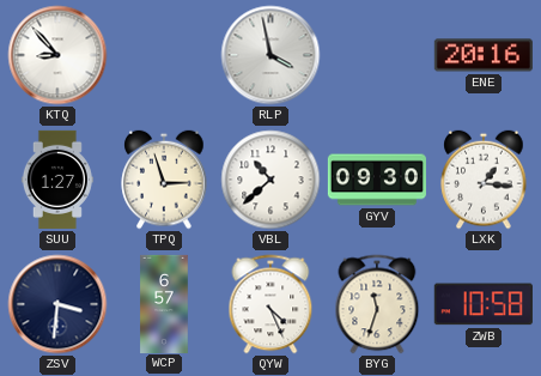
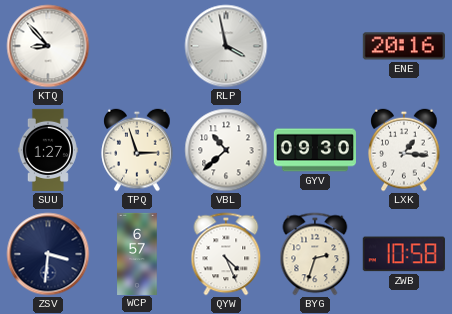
BYG: 11:33 -> 2:33 (315, 254)
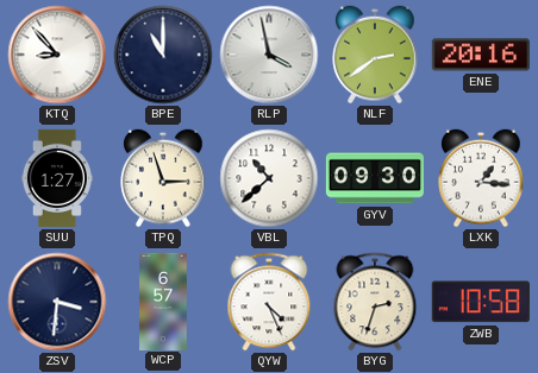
BPE: none -> 11:00 (163, 55)
NLF: none -> 2:39 (375, 55)
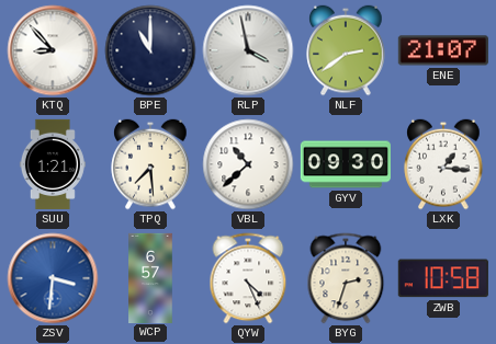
ENE: 20:16 -> 21:07 (443, 50)
SUU: 1:27 -> 1:21 (53, 164)
TPQ: 2:57 -> 7:29 (150, 164)
ZSV dial: navy -> blue (53, 278)
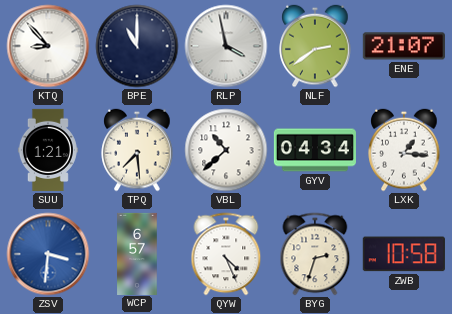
GYV: 09:30 -> 04:34 (315, 150)
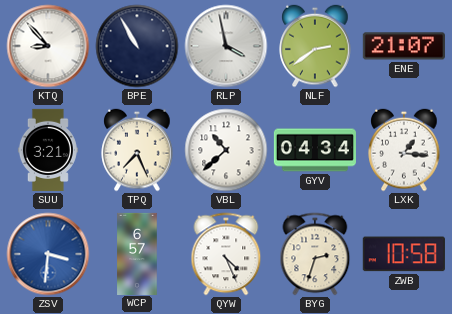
BPE: 11:00 -> 10:55 (137, 46)
SUU: 1:21 -> 3:21 (48, 150)
TPQ: 7:29 -> 7:26 (137, 150)
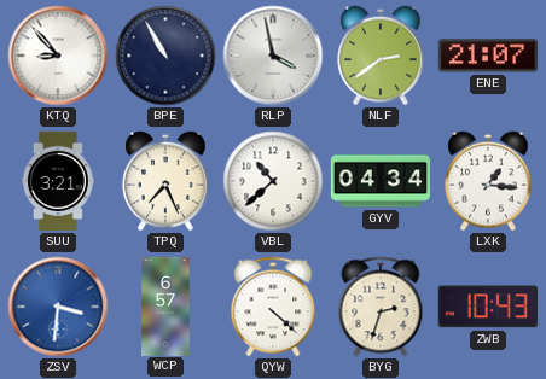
QYW: 4:26 -> 4:22 (273, 307)
ZWB: 10:58 -> 10:43 (488, 307)
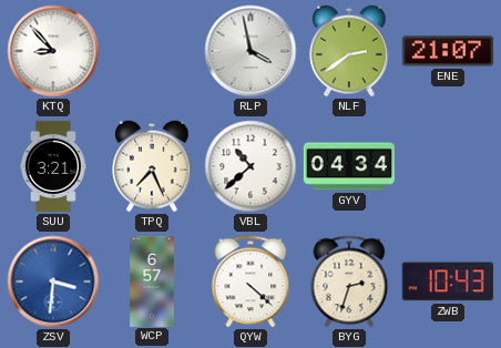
BPE: 10:55 -> none (165, 56)
LXK: 1:16 -> none (488, 181)
